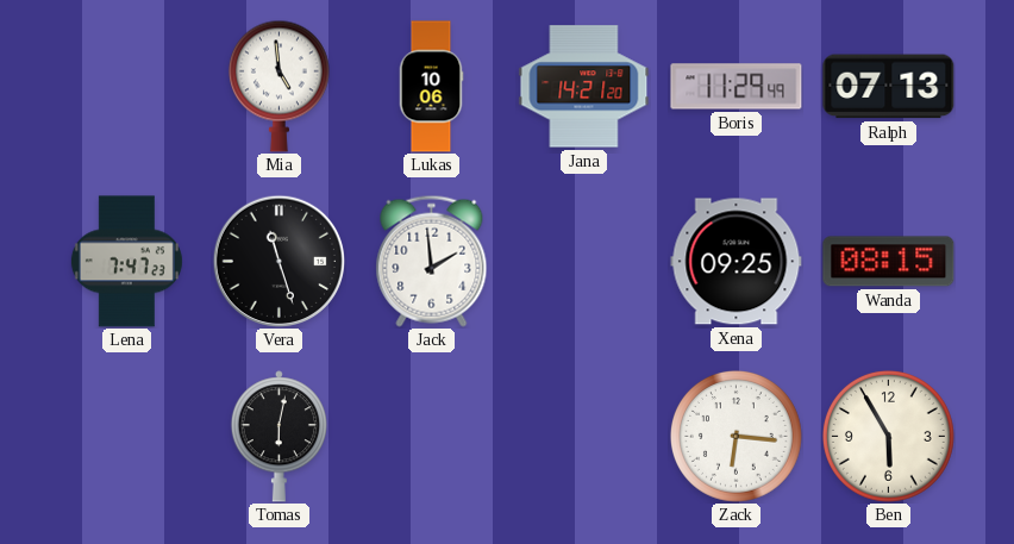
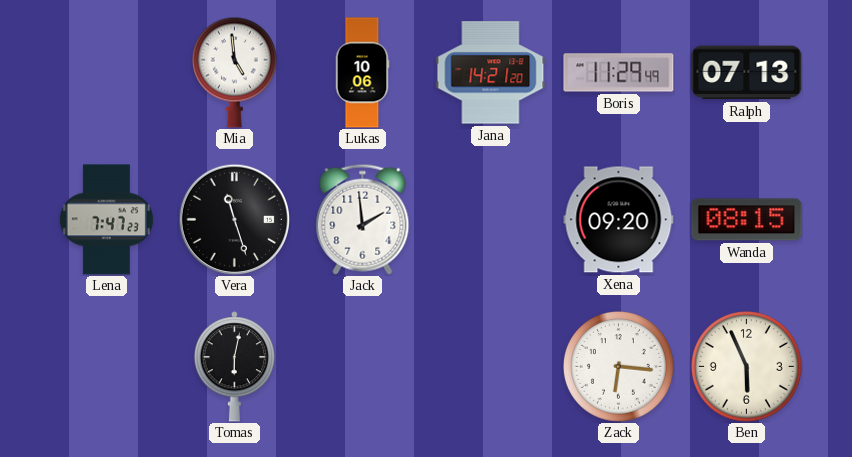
Xena: 09:25 -> 09:20 (619, 220)
Ben: 5:55 -> 5:56 (747, 367)
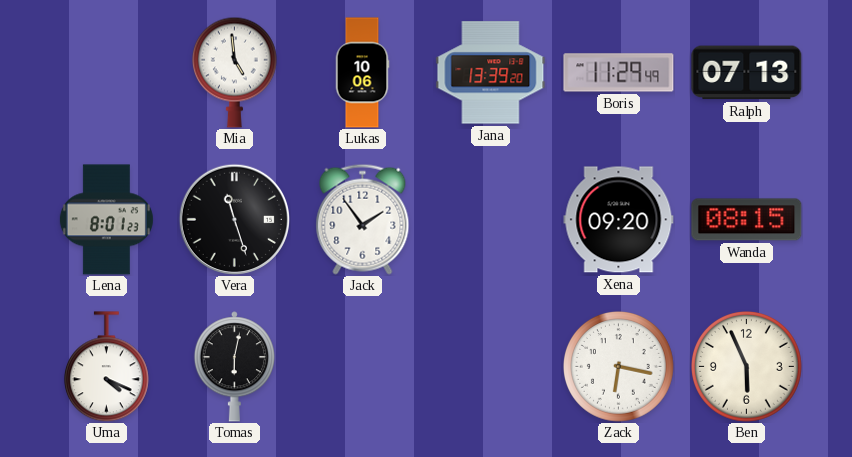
Jana: 14:21 -> 13:39 (491, 73)
Lena: 7:47 -> 8:01 (106, 220)
Jack: 1:59 -> 1:54 (363, 219)
Uma: none -> 4:19 (106, 367)
Zack: 6:16 -> 6:17 (619, 367)
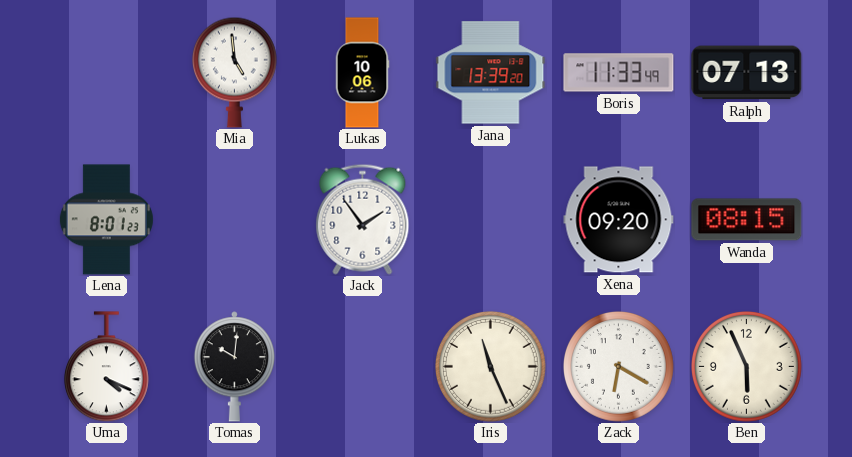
Boris: 11:29 -> 11:33 (619, 73)
Vera: 11:27 -> none (234, 219)
Tomas: 6:02 -> 10:01 (234, 367)
Iris: none -> 11:26 (491, 367)
Zack: 6:17 -> 6:20 (619, 367)
